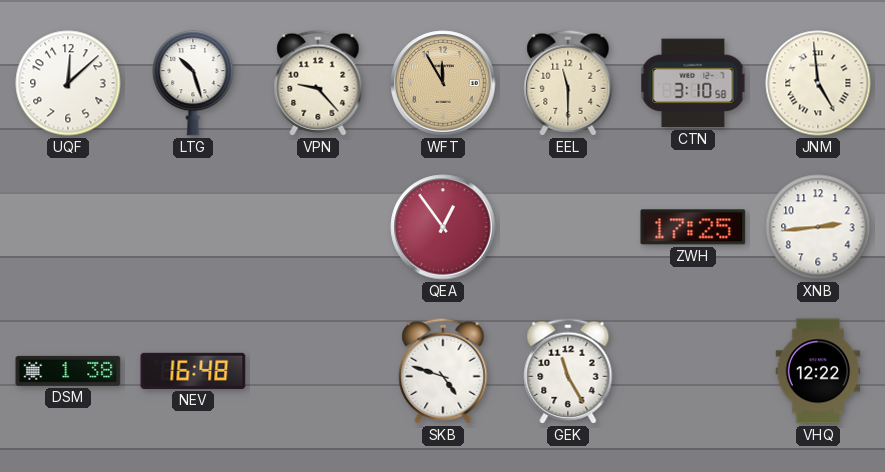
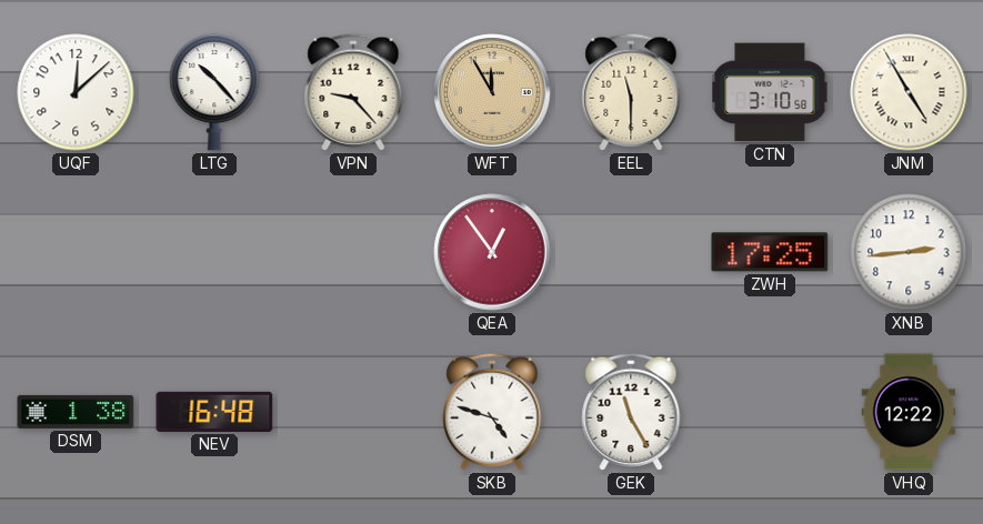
LTG: 10:27 -> 10:23 (214, 92)
JNM: 4:59 -> 4:55 (909, 92)
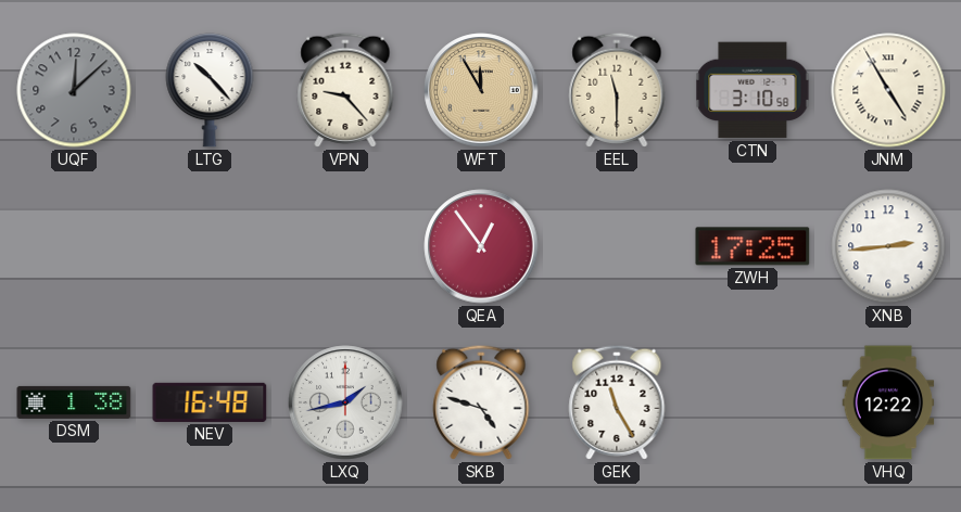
UQF dial: white -> grey (74, 90)
LXQ: none -> 1:43 (345, 402)
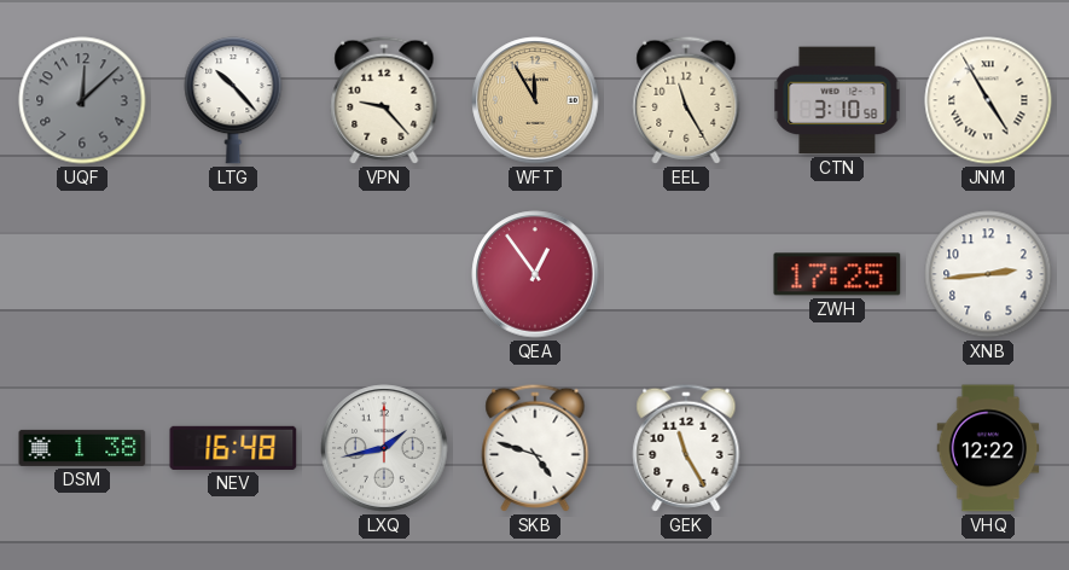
EEL: 11:30 -> 11:25 (686, 100)
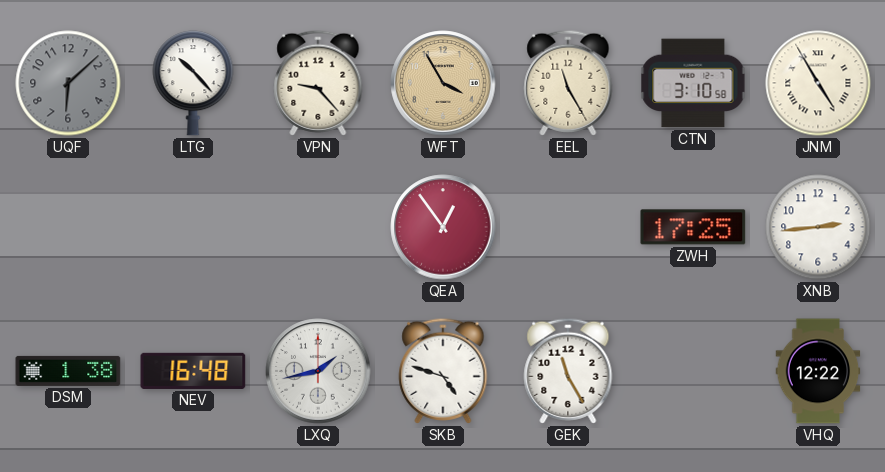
UQF: 12:08 -> 6:08 (68, 83)
WFT: 11:55 -> 3:55 (443, 83)
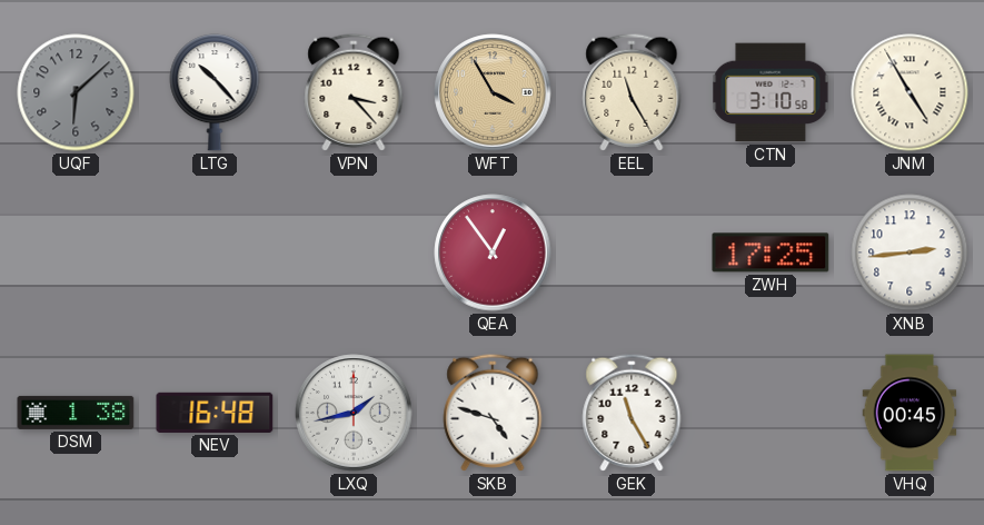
VPN: 9:23 -> 3:23 (354, 92)
VHQ: 12:22 -> 00:45 (910, 413)
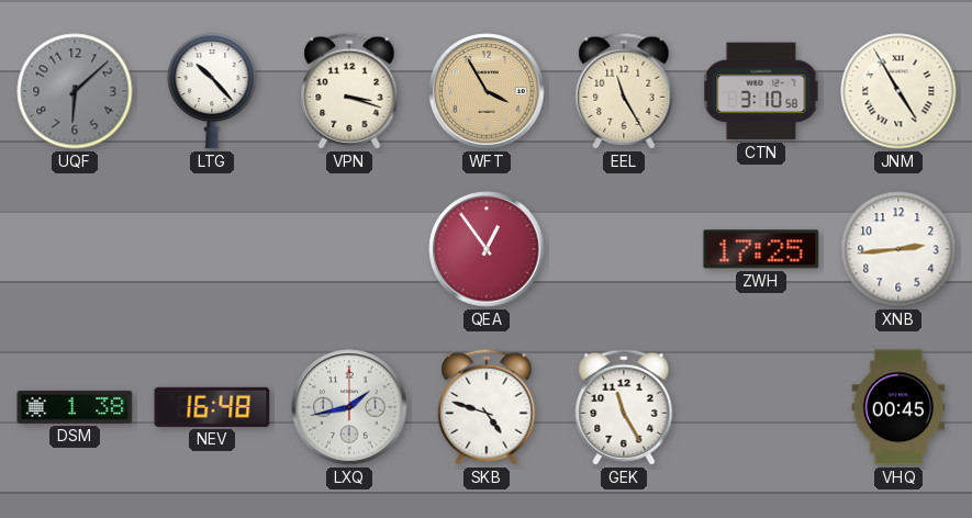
VPN: 3:23 -> 3:18 (349, 91)
